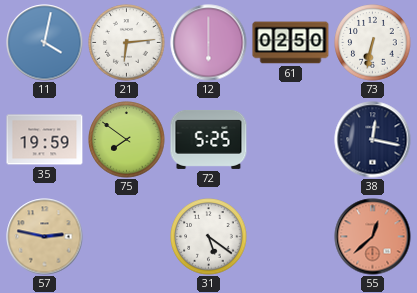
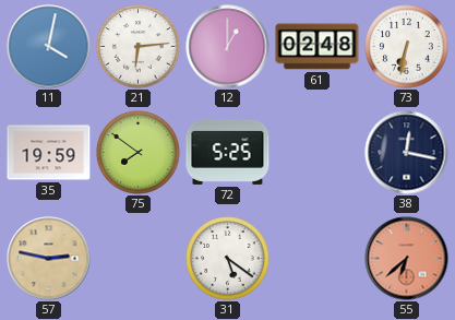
12: 6:00 -> 1:00 (228, 47)
61: 02:50 -> 02:48 (318, 47)
55: 12:38 -> 6:38 (407, 259)
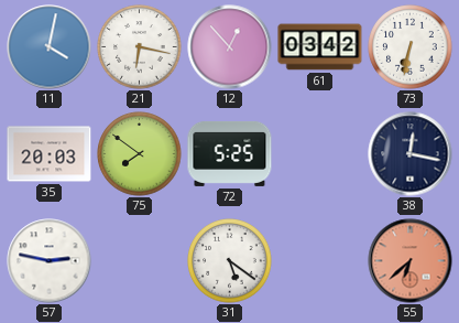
21: 6:14 -> 6:17 (140, 47)
12: 1:00 -> 12:53 (230, 47)
61: 02:48 -> 03:42 (320, 47)
35: 19:59 -> 20:03 (50, 154)
57 dial: champagne -> white (50, 261)
